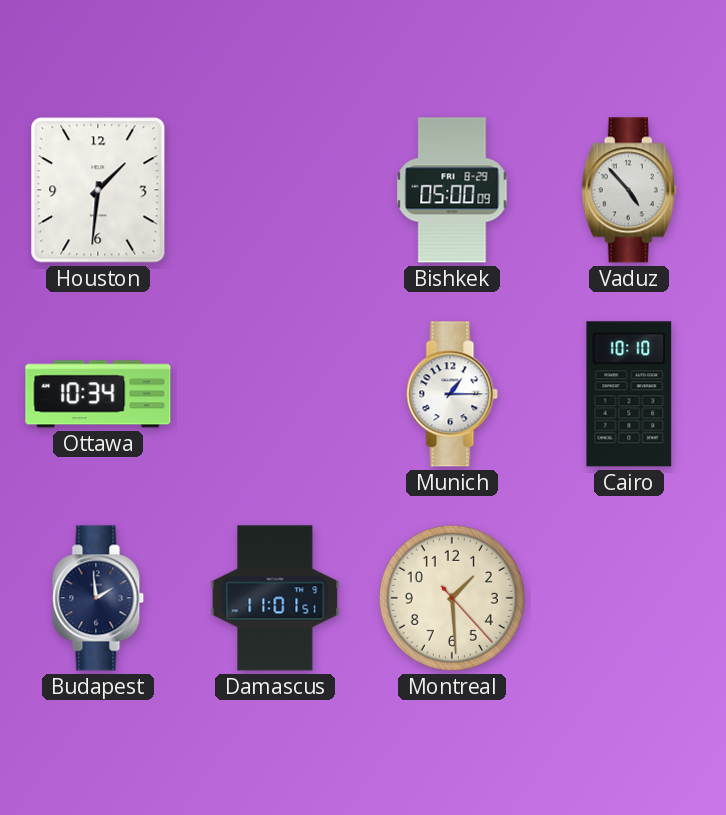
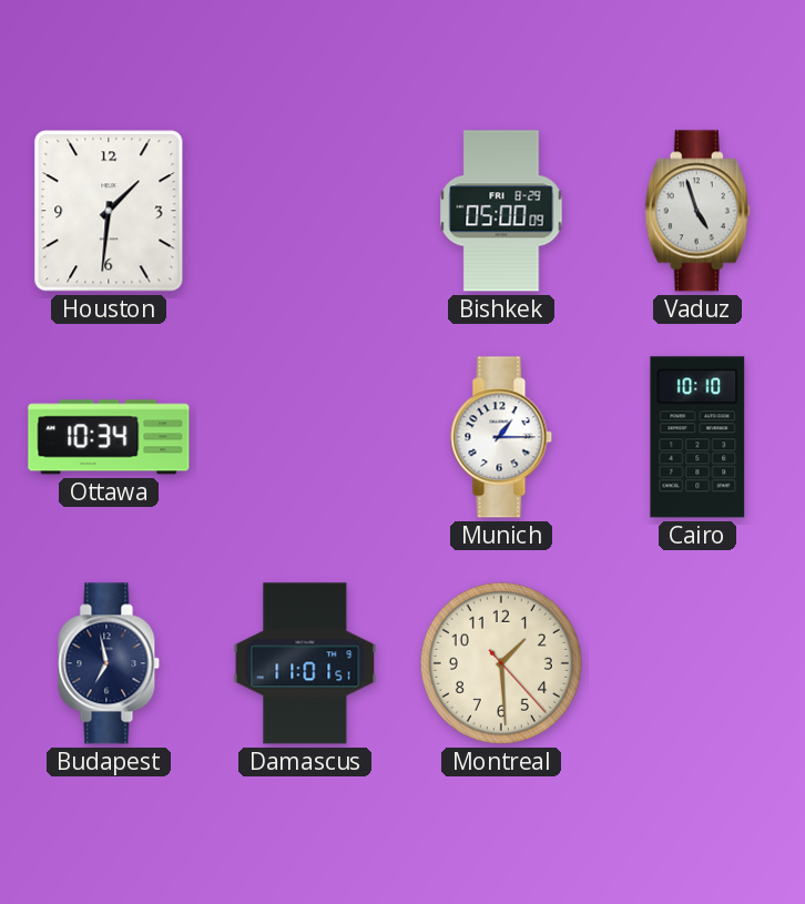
Vaduz: 4:53 -> 4:57 (697, 211)
Budapest: 1:59 -> 6:58 (109, 663)
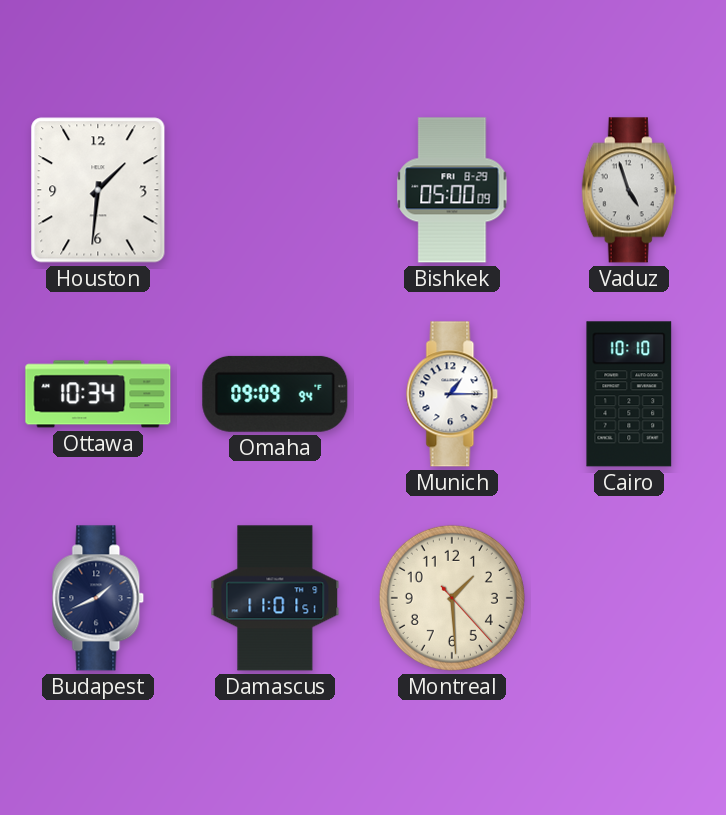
Omaha: none -> 09:09 (275, 394)
Budapest: 6:58 -> 1:41 (98, 598)
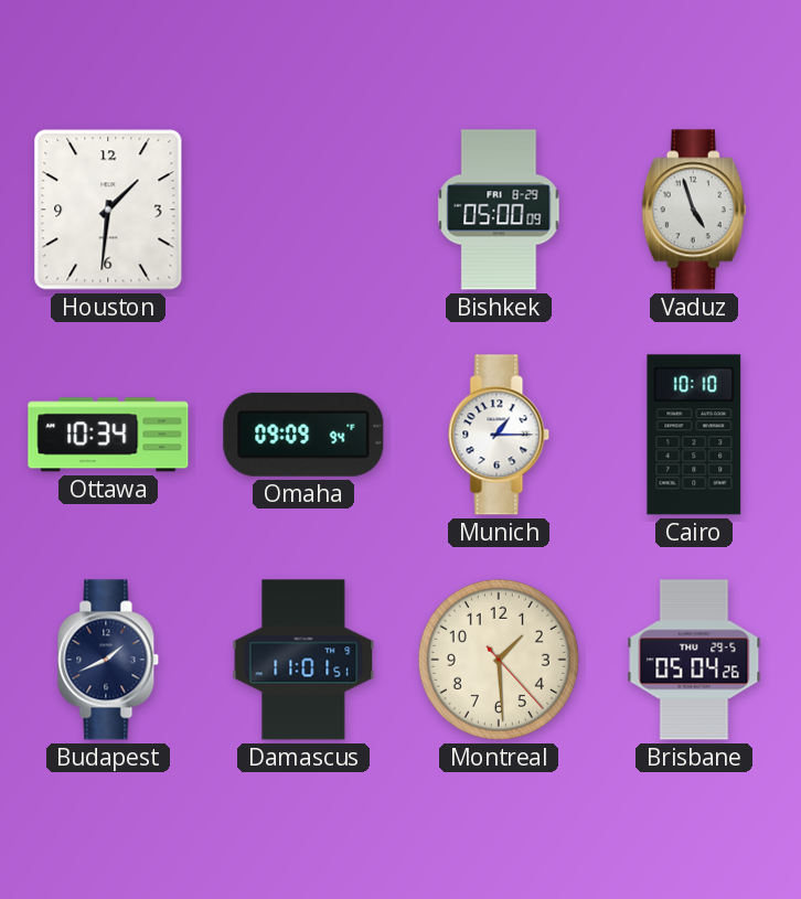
Brisbane: none -> 05:04 (694, 660)
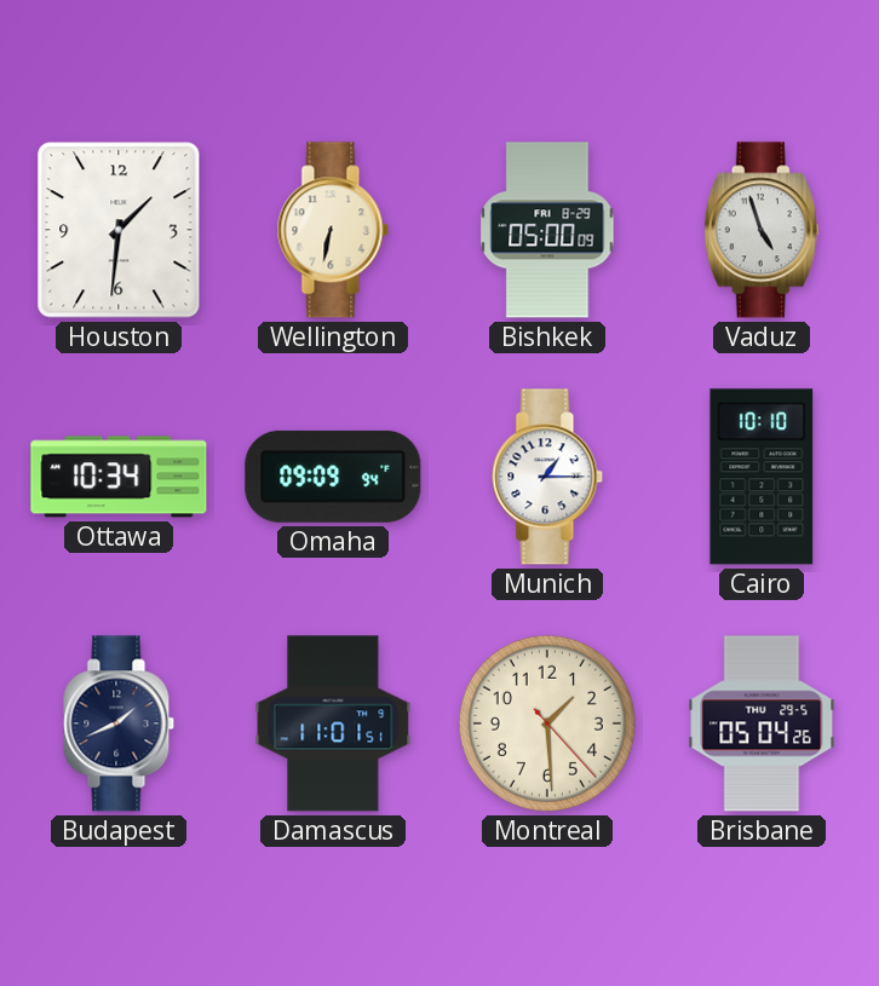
Wellington: none -> 6:32 (333, 230)
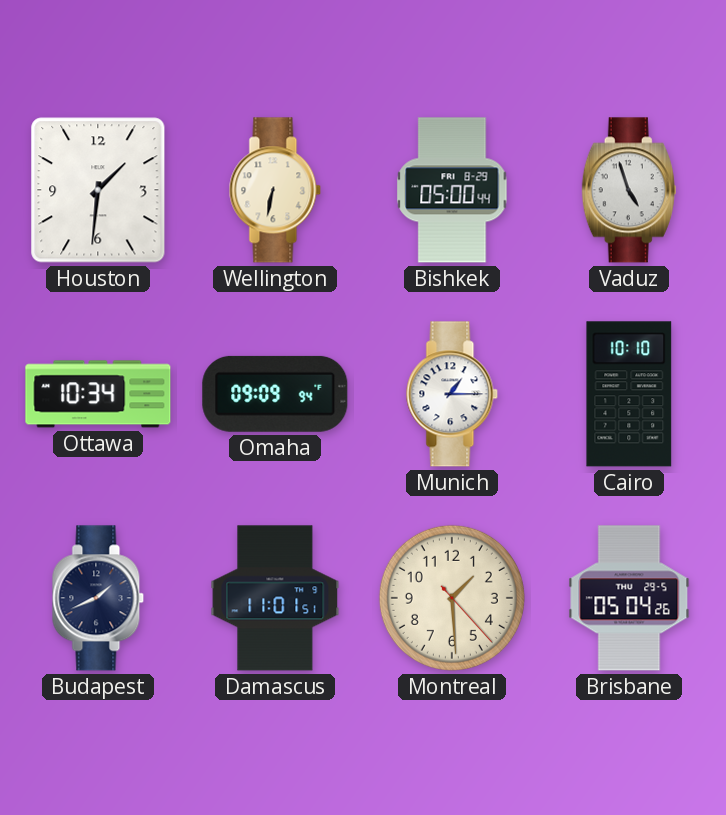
Bishkek: 05:00:09 -> 05:00:44 (452, 190)
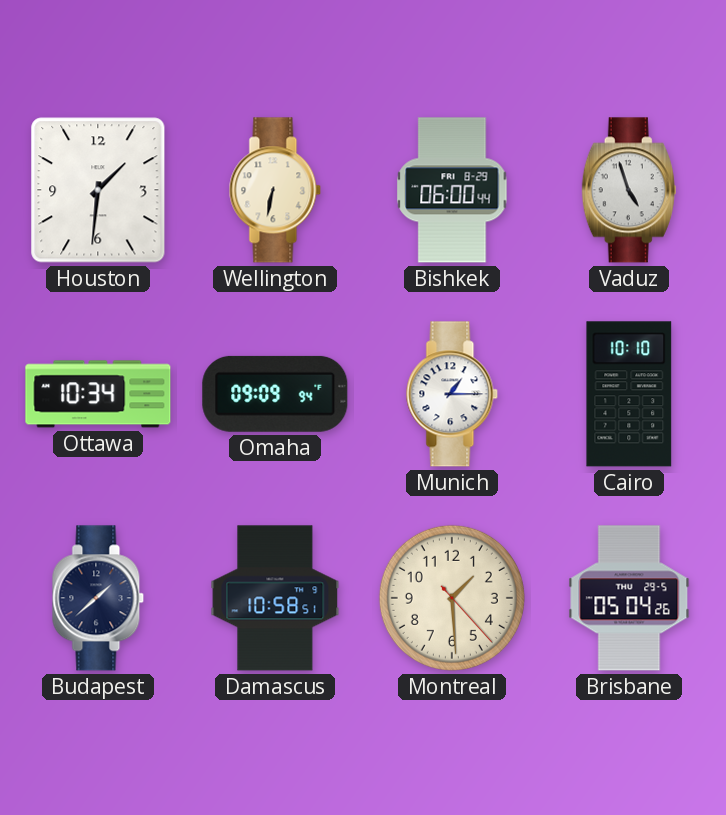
Bishkek: 05:00 -> 06:00 (452, 190)
Budapest: 1:41 -> 1:38 (98, 598)
Damascus: 11:01 -> 10:58 (275, 598)
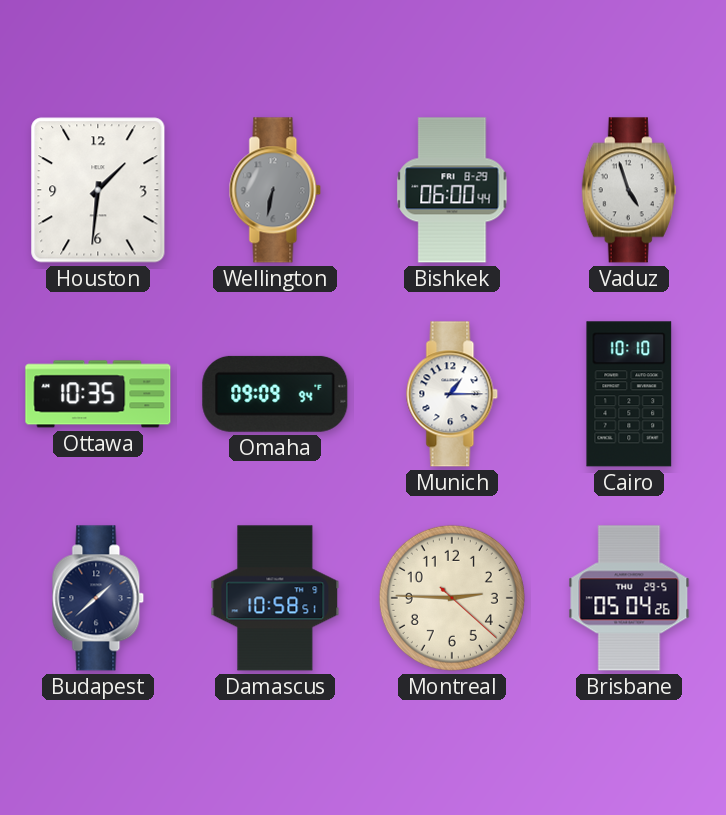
Wellington dial: cream -> grey (275, 190)
Ottawa: 10:34 -> 10:35 (98, 394)
Montreal: 1:29 -> 2:45 (452, 598)
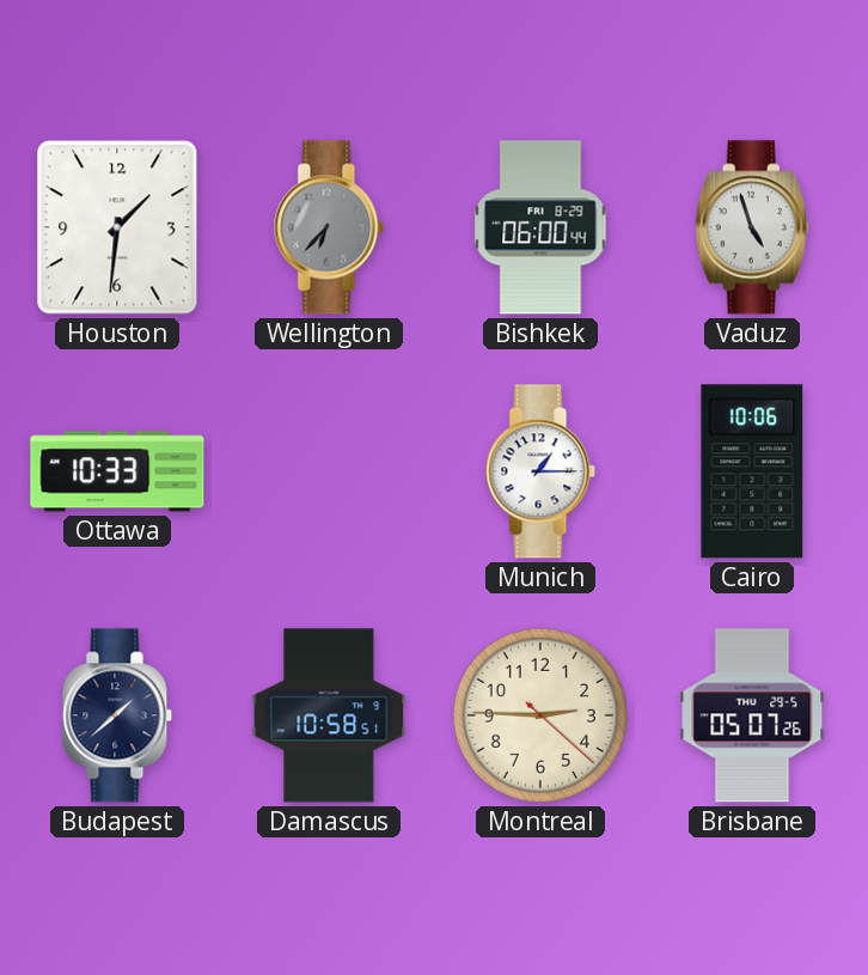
Wellington: 6:32 -> 6:37 (329, 227)
Ottawa: 10:35 -> 10:33 (117, 471)
Omaha: 09:09 -> none (275, 394)
Cairo: 10:10 -> 10:06 (752, 471)
Brisbane: 05:04 -> 05:07 (752, 715)
